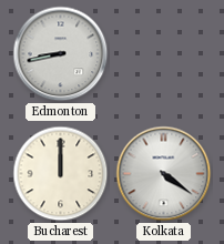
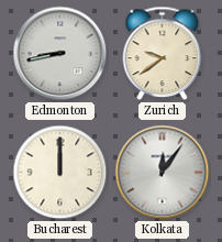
Zurich: none -> 9:39 (163, 54)
Kolkata: 4:21 -> 12:06 (163, 173)
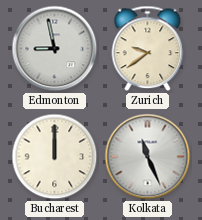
Edmonton: 8:43 -> 8:58 (55, 49)
Kolkata: 12:06 -> 11:26 (148, 157)
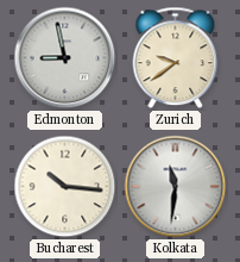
Bucharest: 12:00 -> 10:16 (65, 187)
Kolkata: 11:26 -> 11:31 (176, 187)
